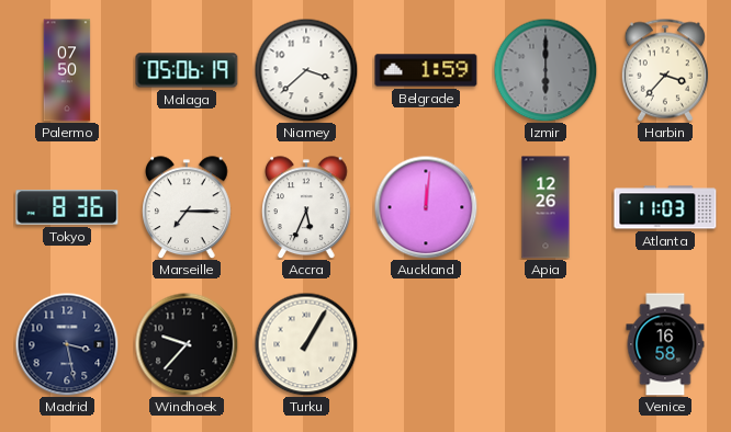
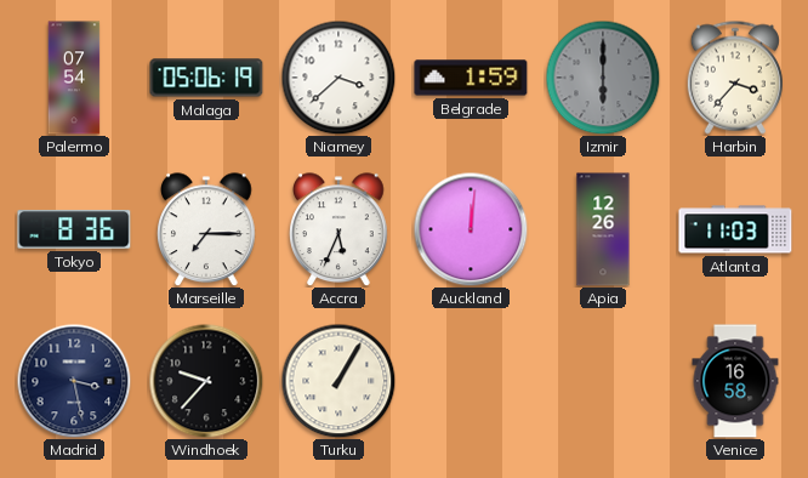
Palermo: 07:50 -> 07:54 (74, 78)
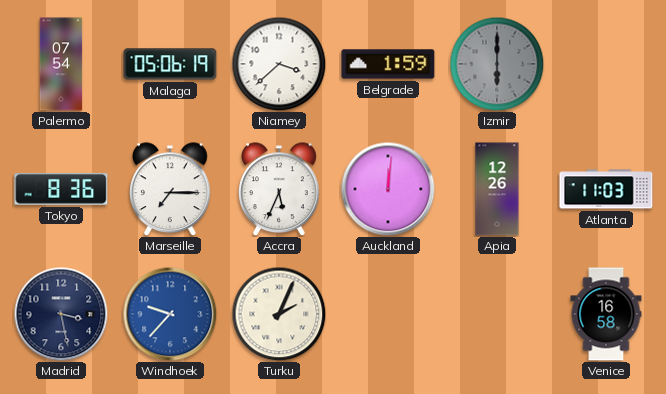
Harbin: 3:37 -> none (735, 78)
Windhoek dial: black -> blue (170, 314)
Turku: 1:05 -> 2:04 (279, 314)
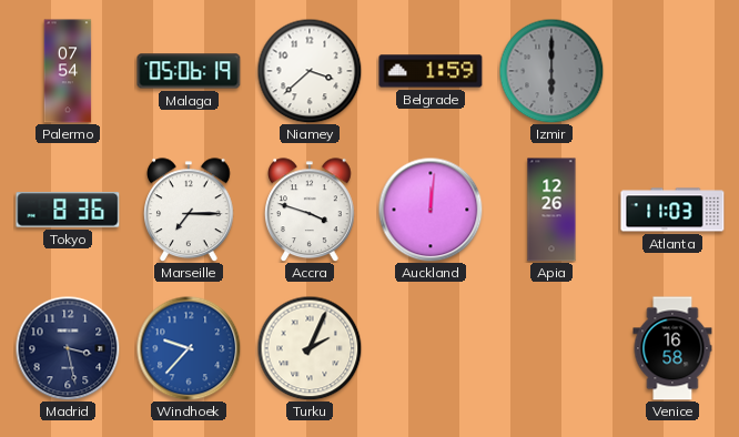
Accra: 5:34 -> 3:48 (311, 210)
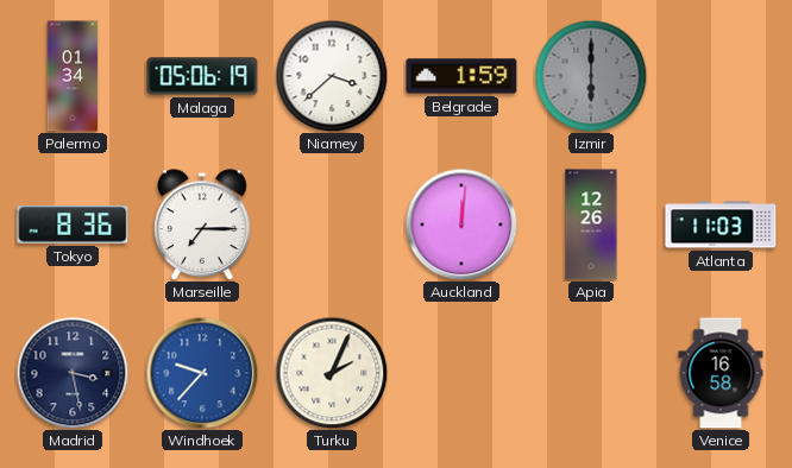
Palermo: 07:54 -> 01:34 (73, 76)
Accra: 3:48 -> none (311, 210)
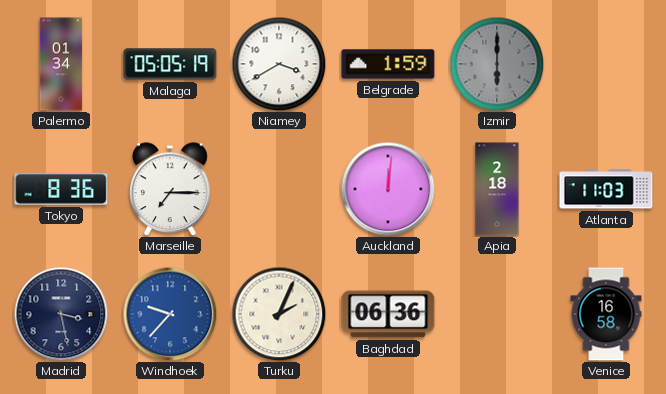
Malaga: 05:06 -> 05:05 (170, 64)
Niamey: 3:38 -> 3:40 (279, 64)
Apia: 12:26 -> 2:18 (497, 189)
Baghdad: none -> 06:36 (388, 314)
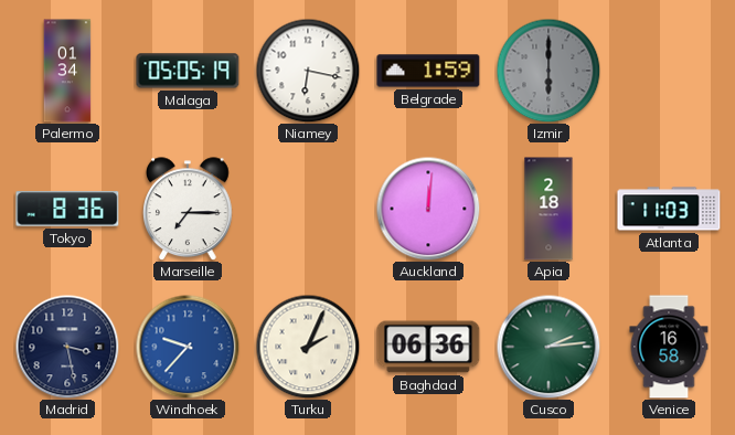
Niamey: 3:40 -> 6:17 (308, 71)
Cusco: none -> 2:14 (548, 347)
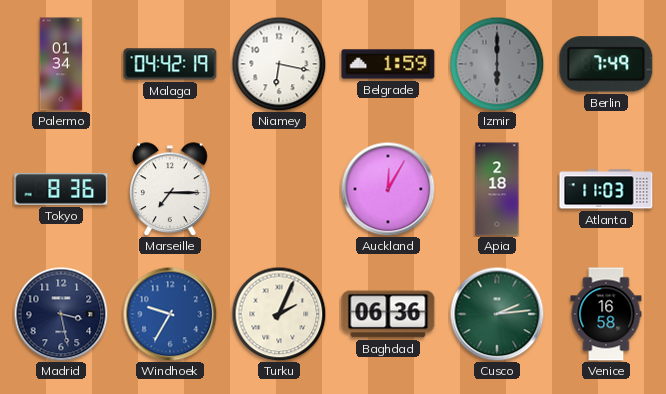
Malaga: 05:05 -> 04:42 (170, 64)
Berlin: none -> 7:49 (606, 64)
Auckland: 12:01 -> 12:05 (388, 189)
Windhoek: 9:37 -> 9:35 (170, 314)
